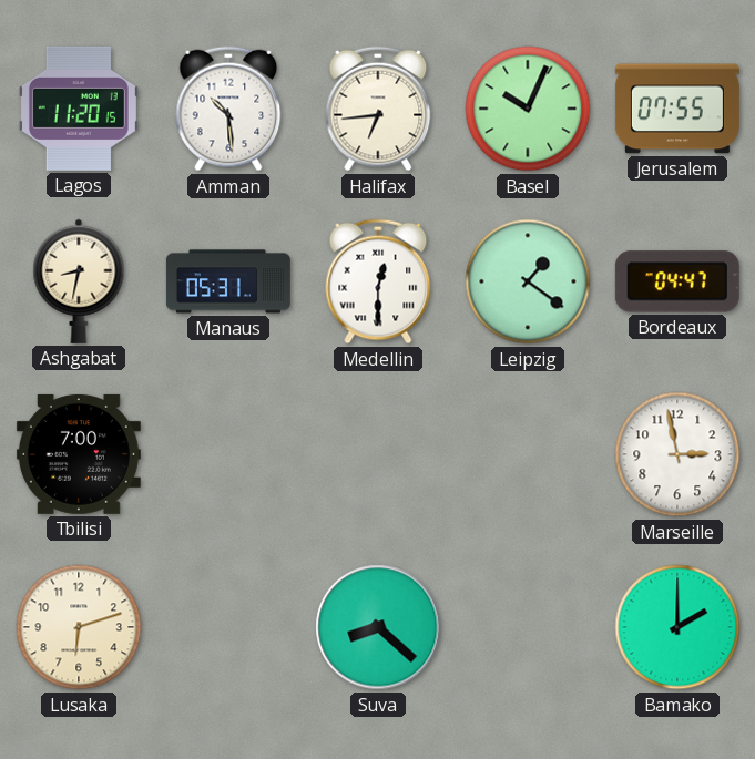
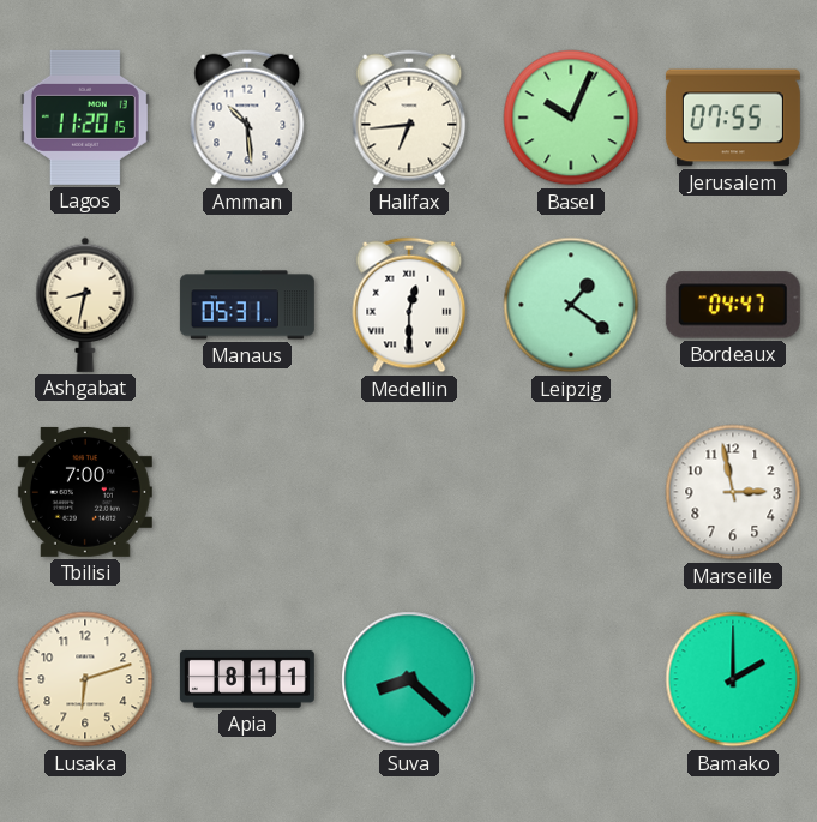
Apia: none -> 8:11 (247, 679)
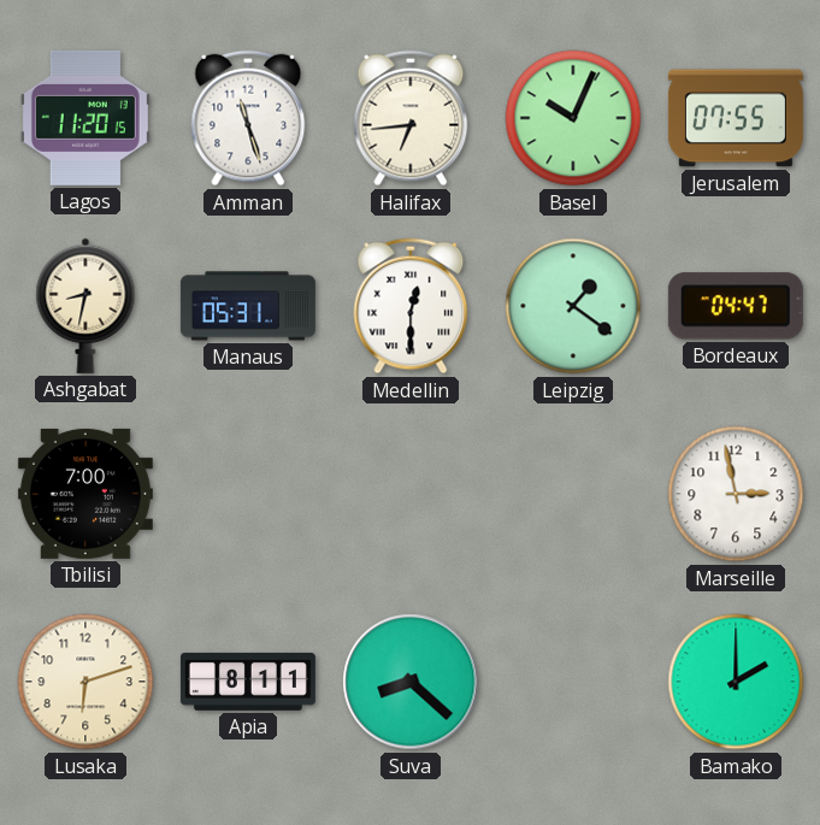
Amman: 10:29 -> 11:27 (248, 118)
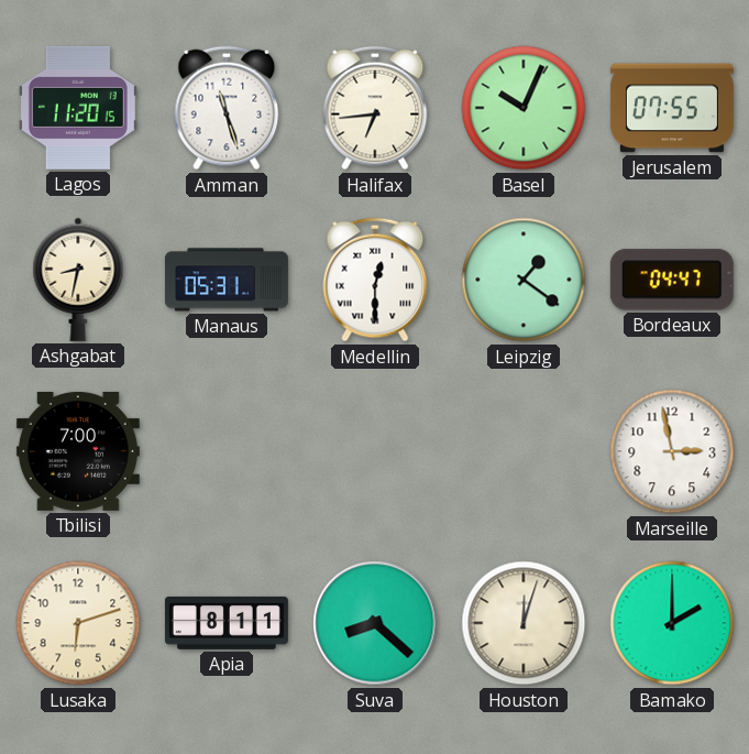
Houston: none -> 12:03 (524, 623)
